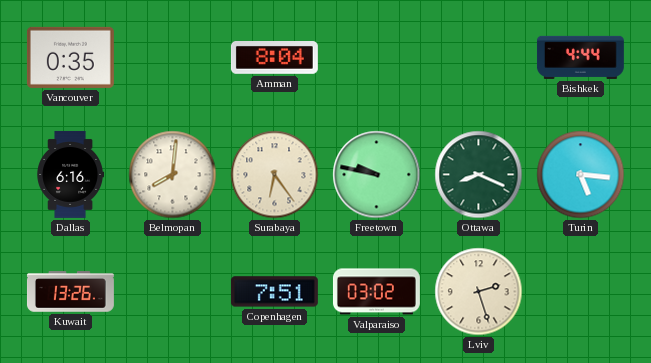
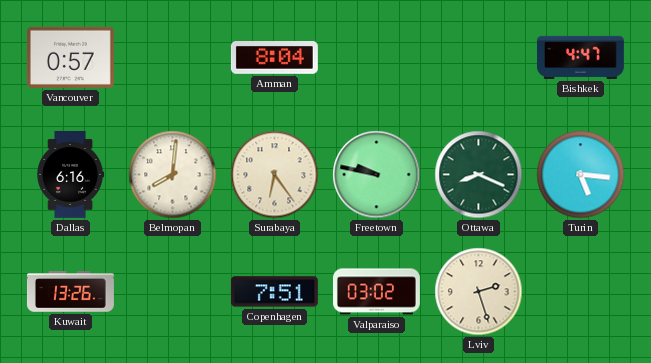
Vancouver: 0:35 -> 0:57 (70, 57)
Bishkek: 4:44 -> 4:47 (580, 57)
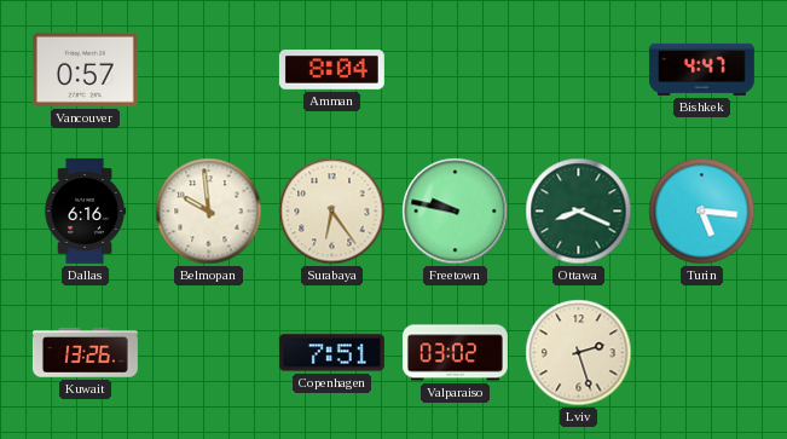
Belmopan: 8:01 -> 9:59 (209, 212)
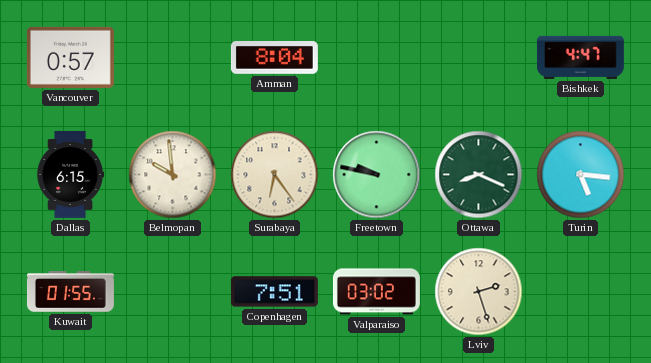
Dallas: 6:16 -> 6:15 (71, 174)
Kuwait: 13:26 -> 01:55 (70, 292)
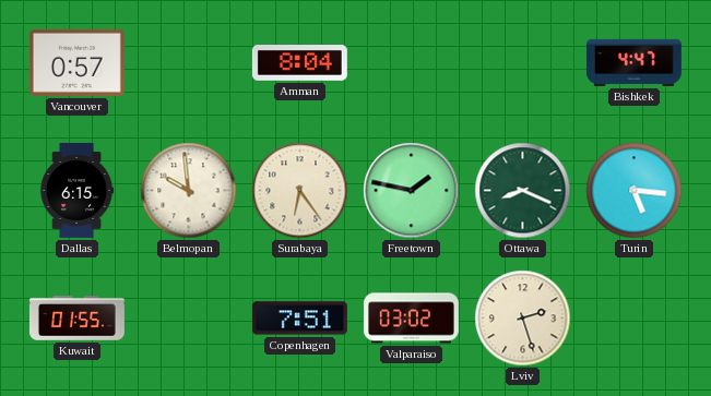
Freetown: 9:47 -> 1:47 (412, 191)
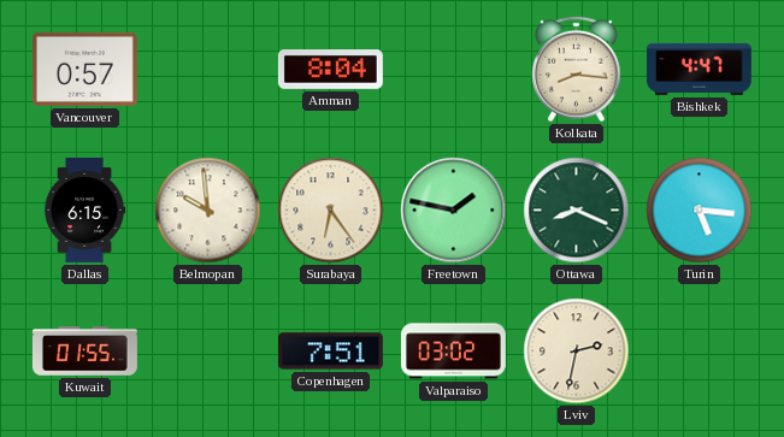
Kolkata: none -> 8:16 (577, 70)
Lviv: 2:27 -> 2:32 (577, 352)
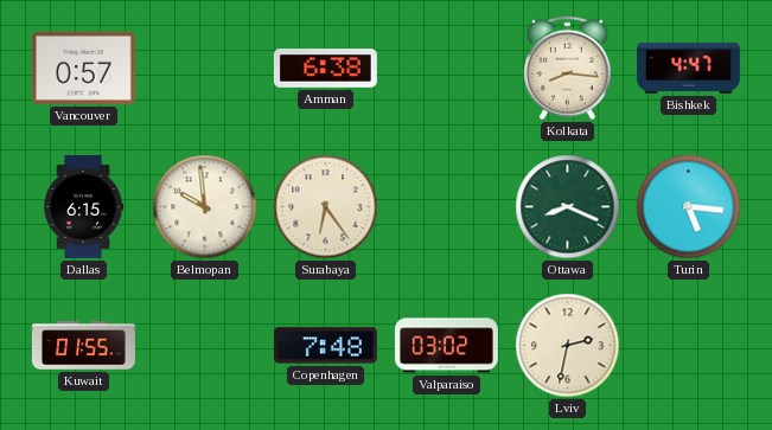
Amman: 8:04 -> 6:38 (325, 69)
Freetown: 1:47 -> none (454, 211)
Copenhagen: 7:51 -> 7:48 (325, 346)
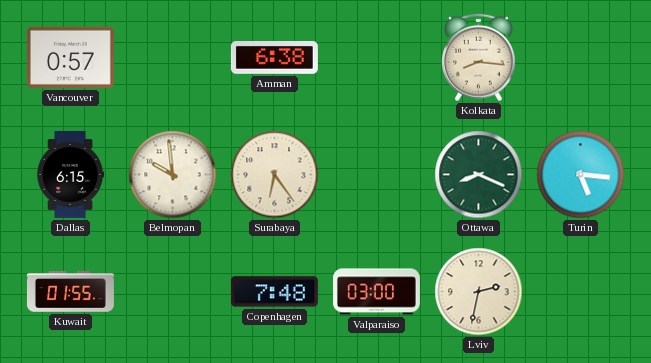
Bishkek: 4:47 -> none (688, 68)
Valparaiso: 03:02 -> 03:00 (376, 292)
